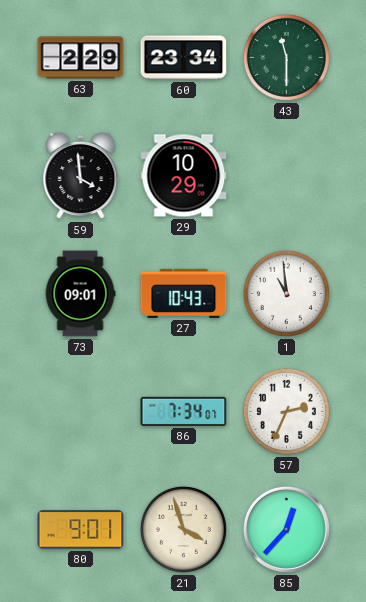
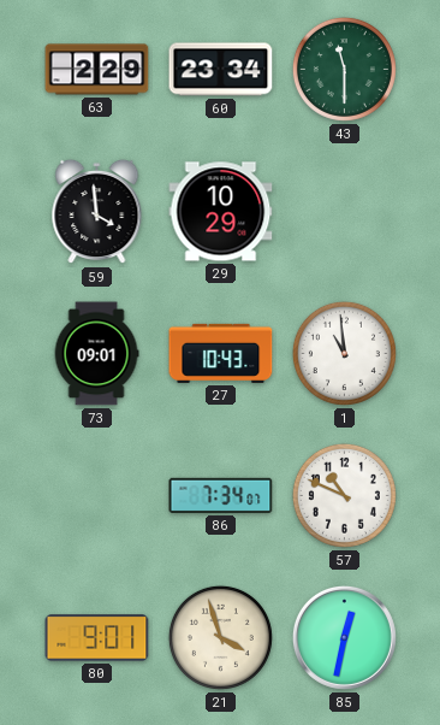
57: 2:34 -> 10:49 (344, 495)
85: 12:37 -> 12:32 (344, 637)
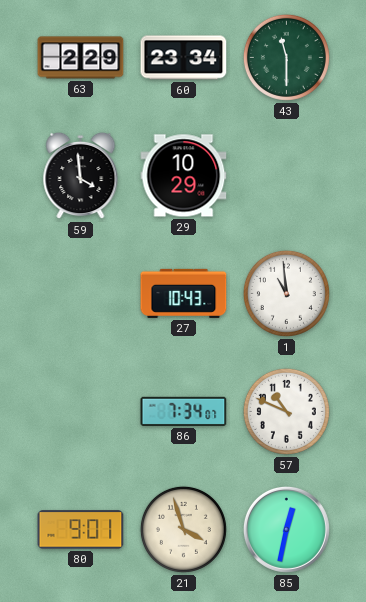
73: 09:01 -> none (96, 354)
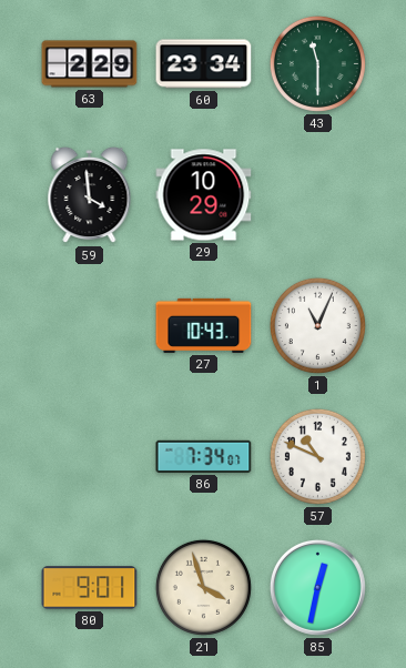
1: 10:59 -> 11:04 (317, 325)
